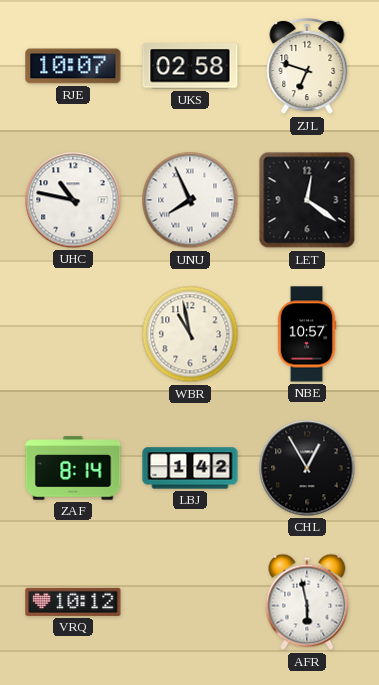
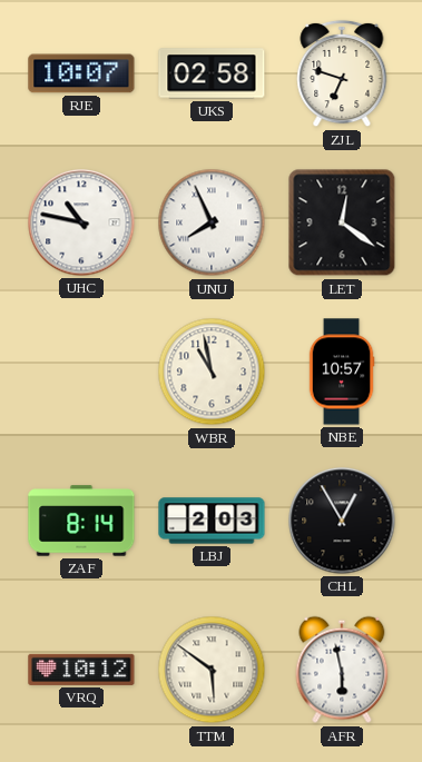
LBJ: 1:42 -> 2:03 (212, 521)
TTM: none -> 5:51 (212, 670)
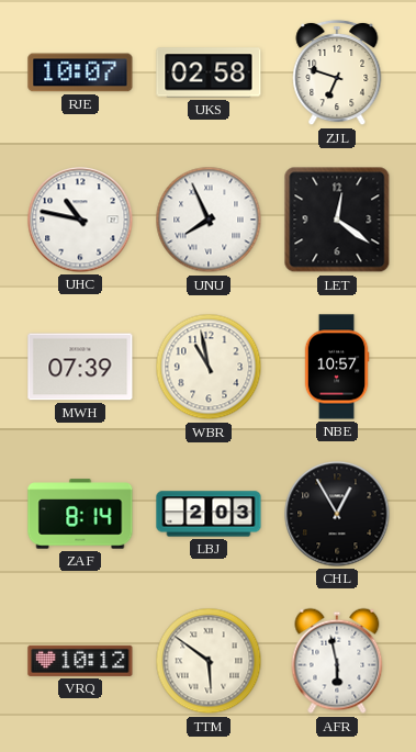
MWH: none -> 07:39 (80, 367)
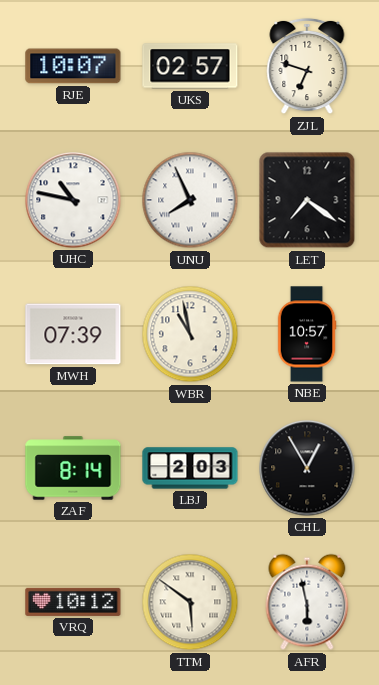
UKS: 02:58 -> 02:57 (190, 66)
LET: 12:21 -> 7:21 (307, 200)
